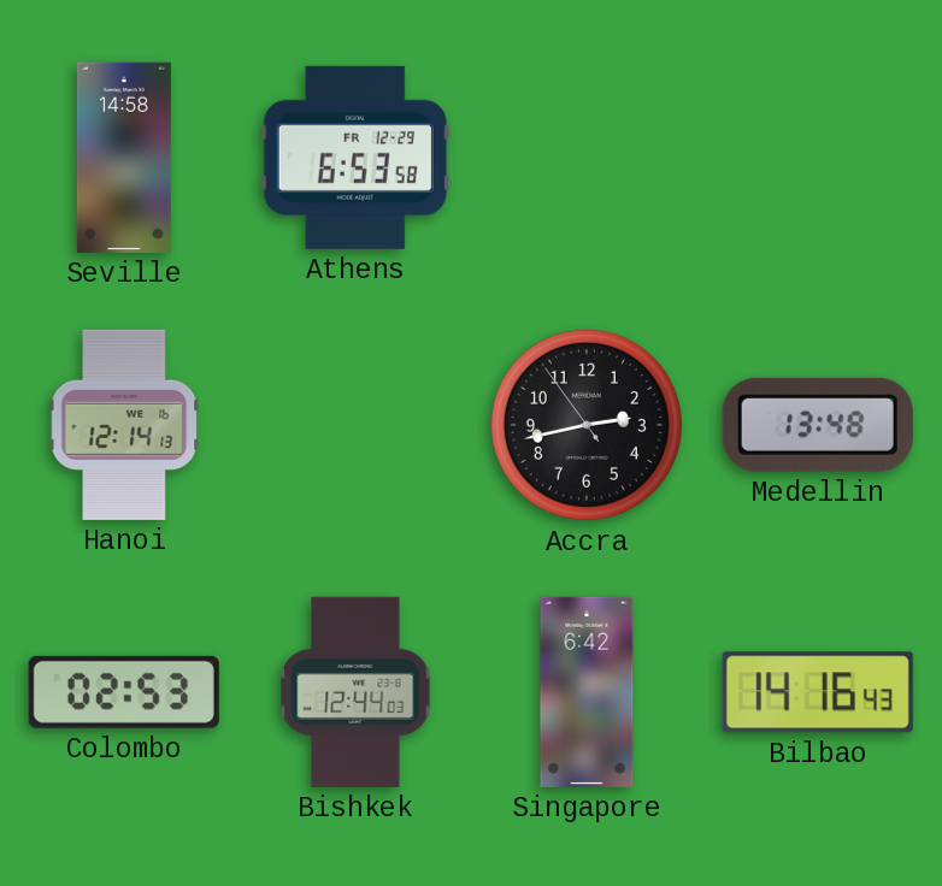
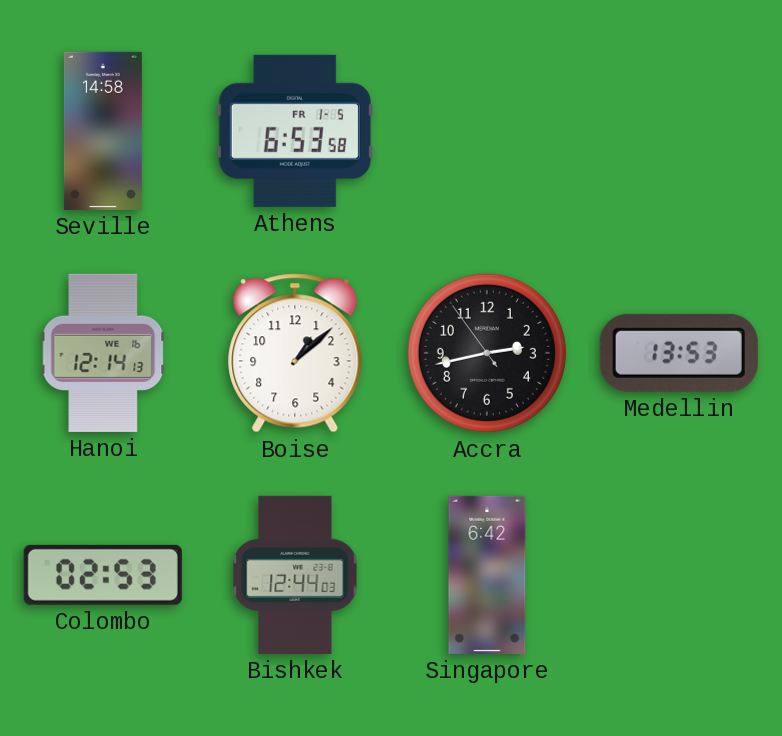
Athens date: FR 12-29 -> FR 1-5 (295, 131)
Boise: none -> 1:08 (295, 353)
Medellin: 13:48 -> 13:53 (679, 353)
Bilbao: 14:16 -> none (818, 692)
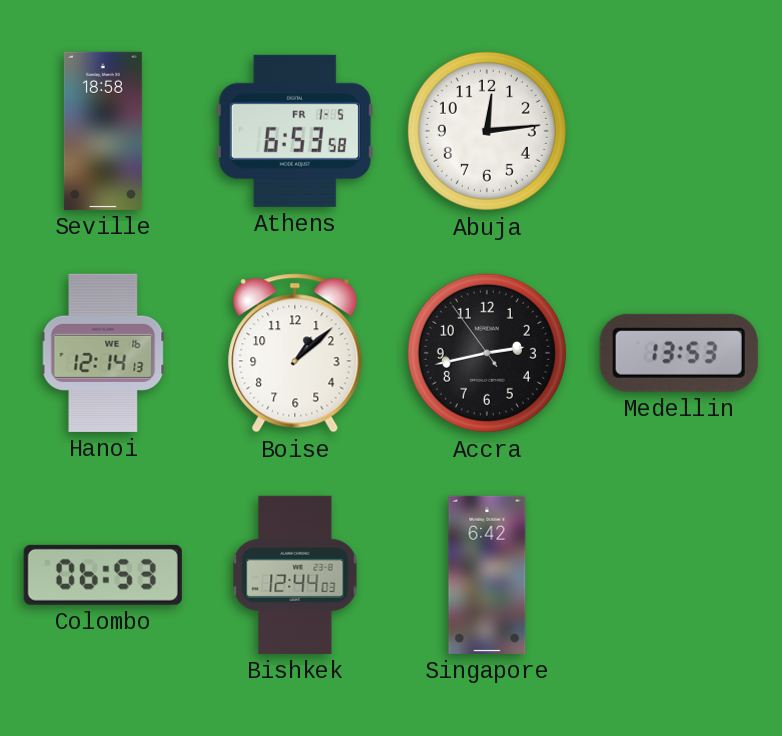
Seville: 14:58 -> 18:58 (103, 131)
Abuja: none -> 12:14 (487, 131)
Colombo: 02:53 -> 06:53 (103, 575)
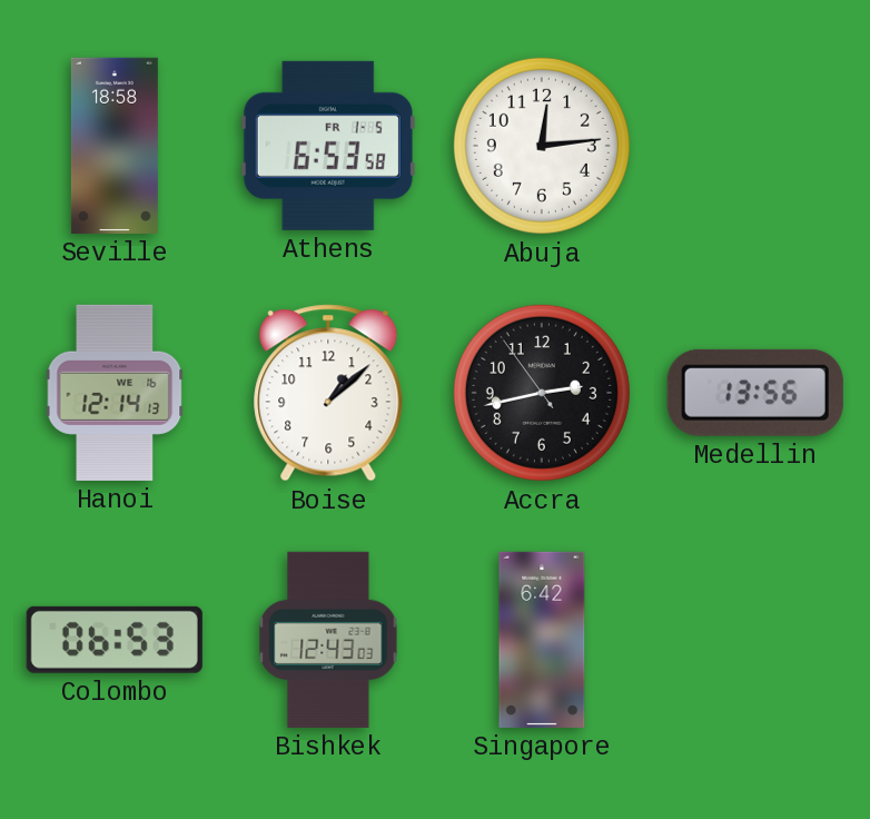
Medellin: 13:53 -> 13:56 (755, 393)
Bishkek: 12:44 -> 12:43 (328, 640)
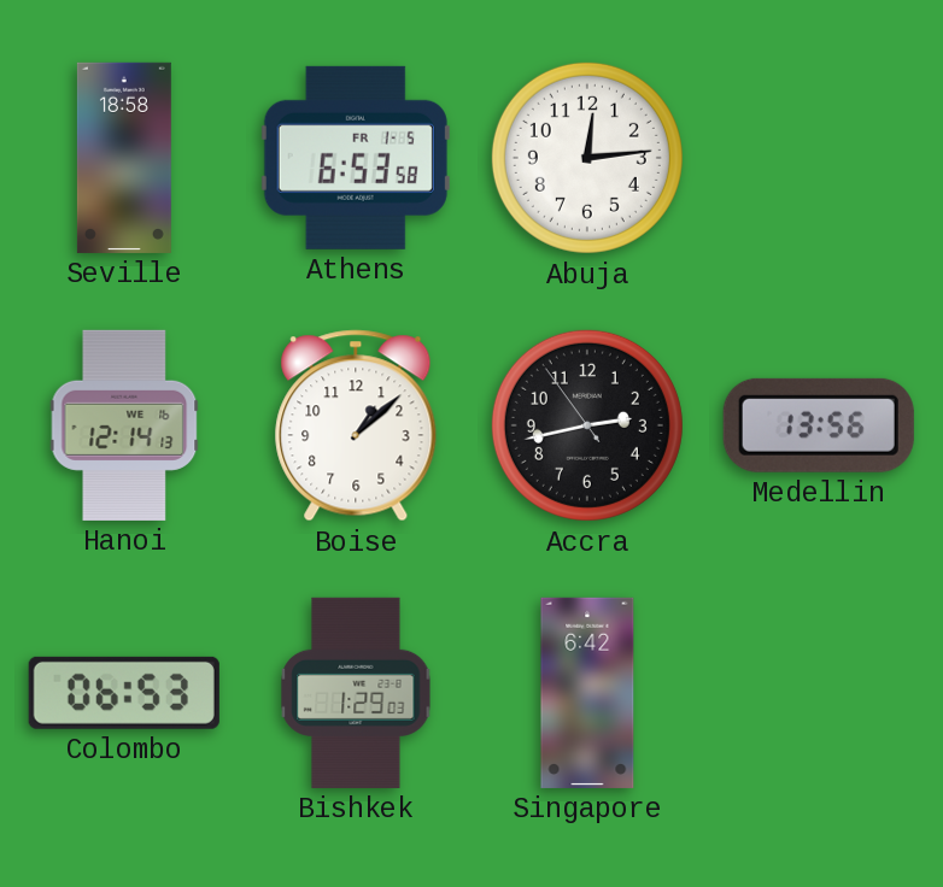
Bishkek: 12:43 -> 1:29 (356, 693)
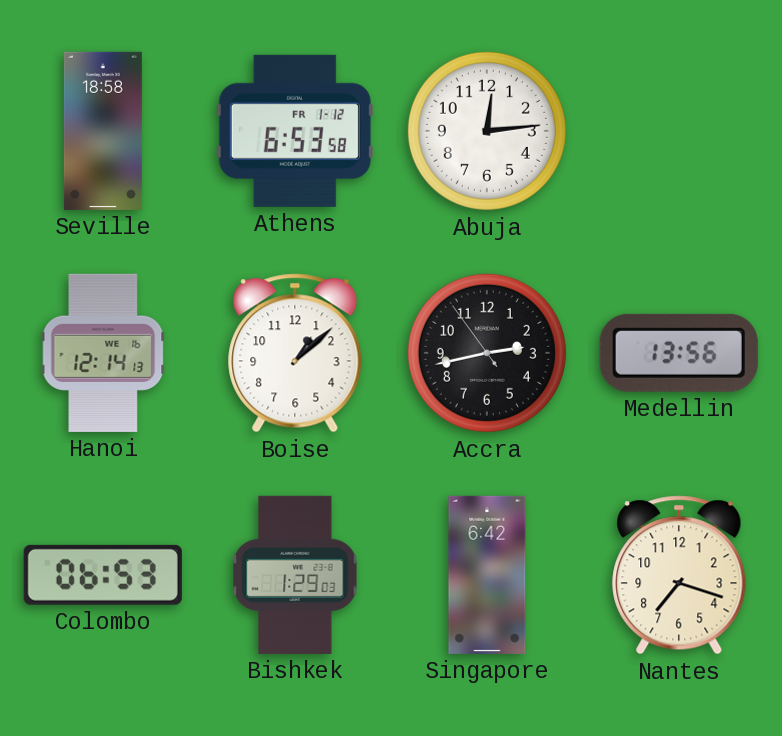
Athens date: FR 1-5 -> FR 1-12 (295, 131)
Nantes: none -> 7:18 (679, 575)
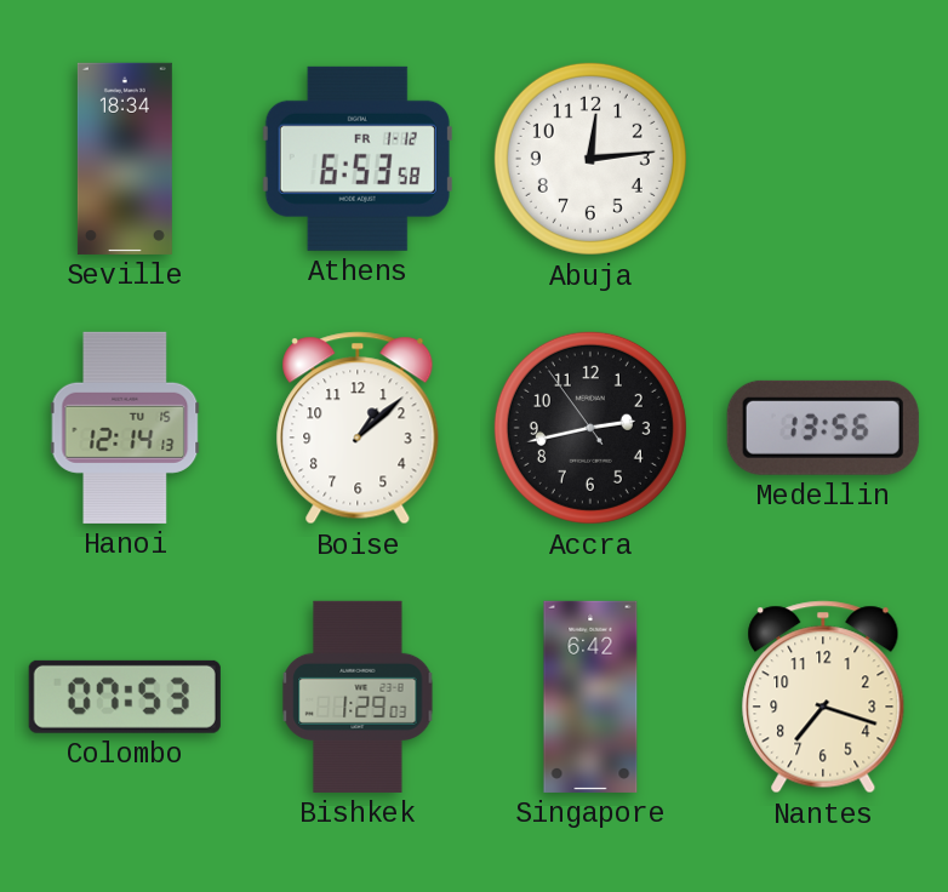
Seville: 18:58 -> 18:34 (125, 159)
Hanoi date: WE 16 -> TU 15 (125, 428)
Colombo: 06:53 -> 07:53 (125, 697)
